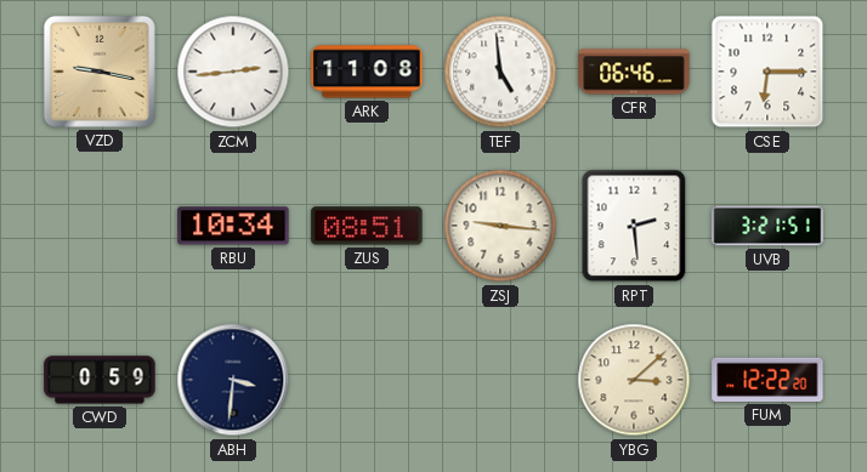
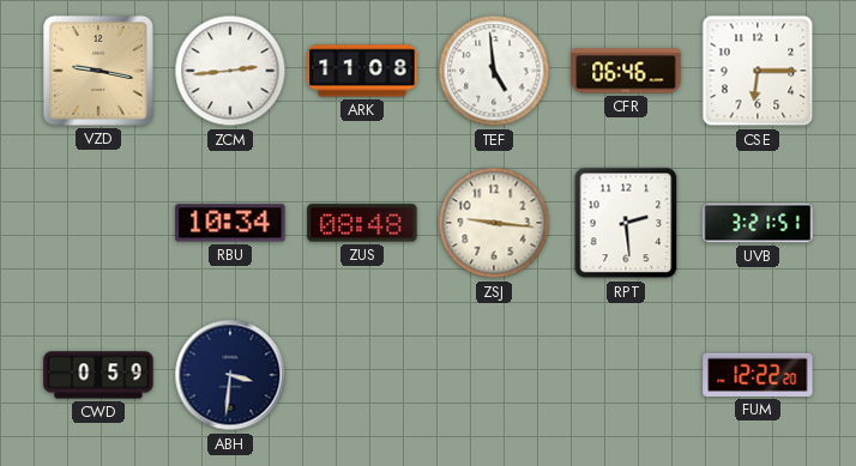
ZUS: 08:51 -> 08:48 (362, 223)
YBG: 3:08 -> none (634, 380)
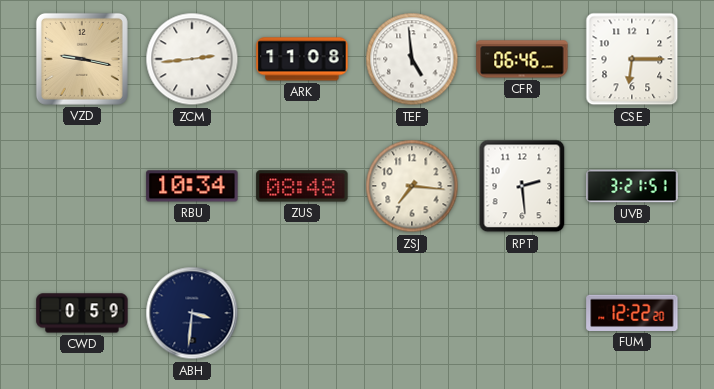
ZSJ: 9:16 -> 7:16 (412, 186)
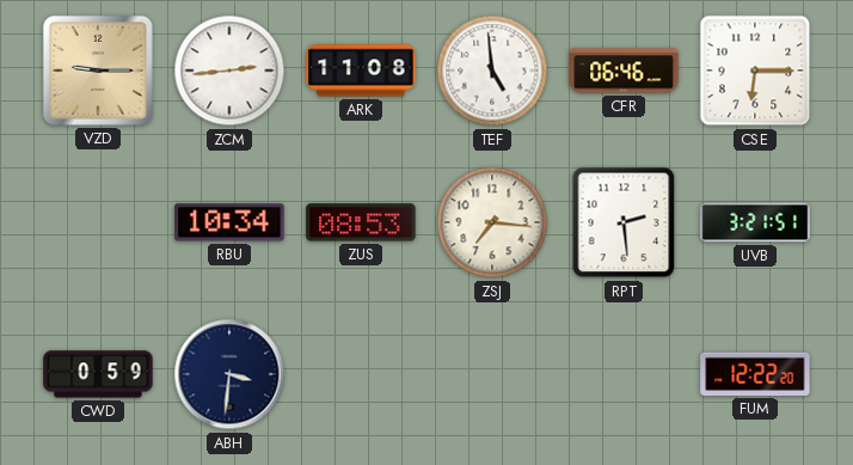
VZD: 9:17 -> 9:15 (98, 71)
ZUS: 08:48 -> 08:53 (361, 222)
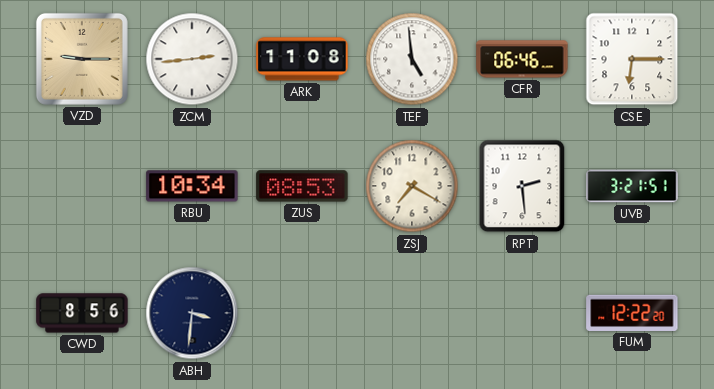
ZSJ: 7:16 -> 7:20 (412, 186)
CWD: 0:59 -> 8:56 (82, 313)
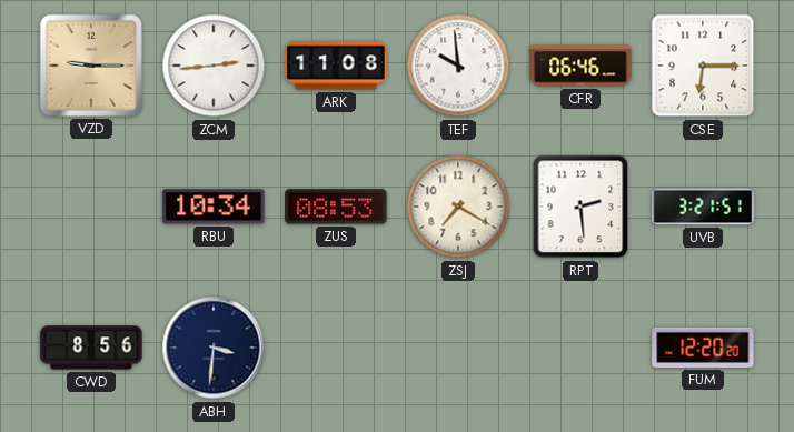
TEF: 4:59 -> 9:59 (458, 66)
FUM: 12:22 -> 12:20 (703, 348)
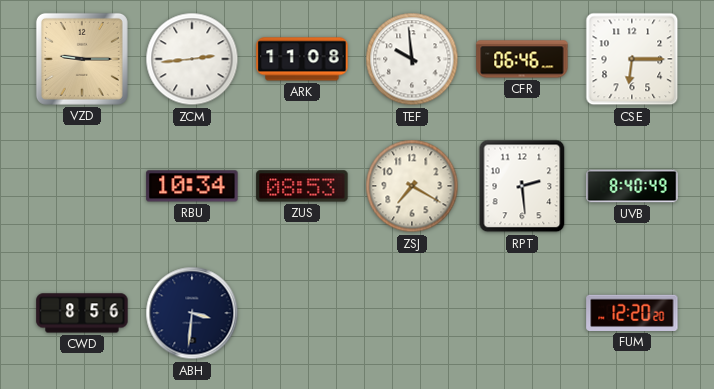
UVB: 3:21 -> 8:40 (632, 186)
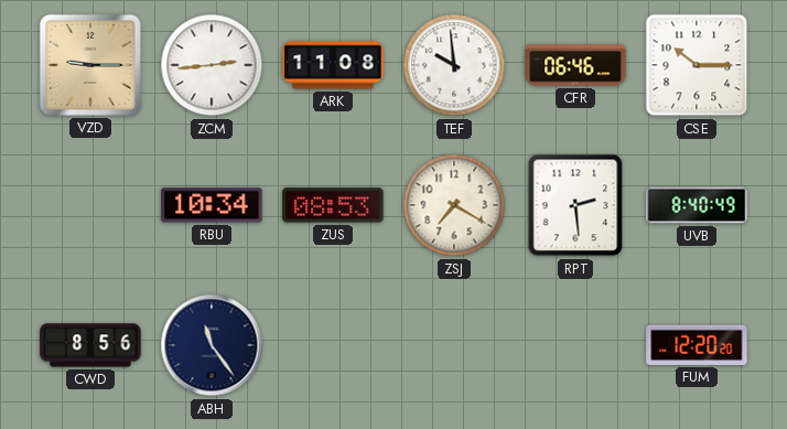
CSE: 6:15 -> 10:15 (697, 65)
ABH: 3:31 -> 11:24 (212, 345)
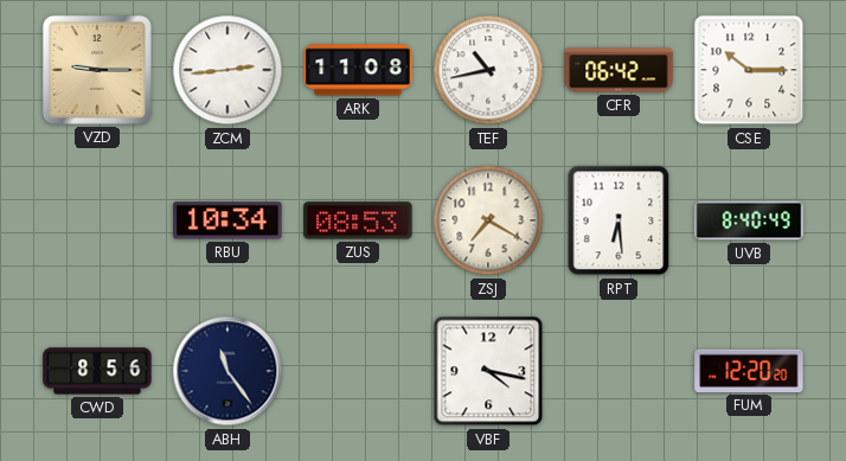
TEF: 9:59 -> 10:43 (488, 70)
CFR: 06:46 -> 06:42 (619, 70)
RPT: 2:29 -> 6:29 (619, 220)
VBF: none -> 4:17 (488, 371)
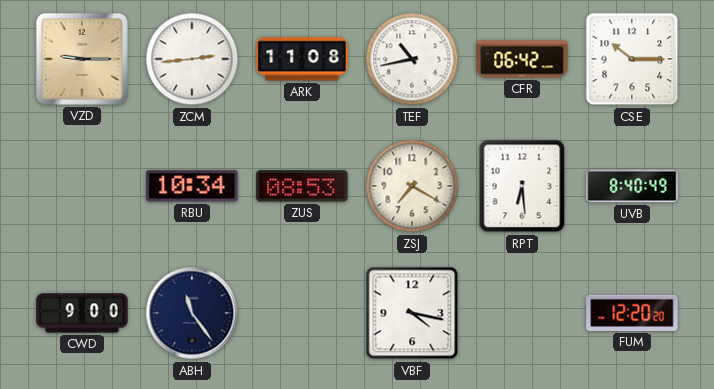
CWD: 8:56 -> 9:00 (82, 313)
